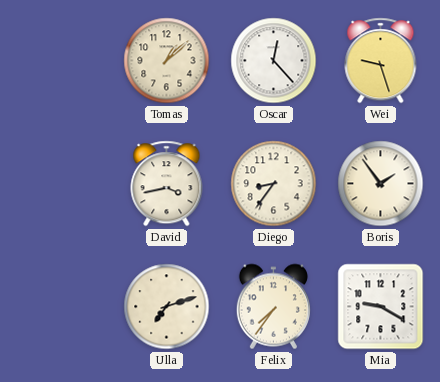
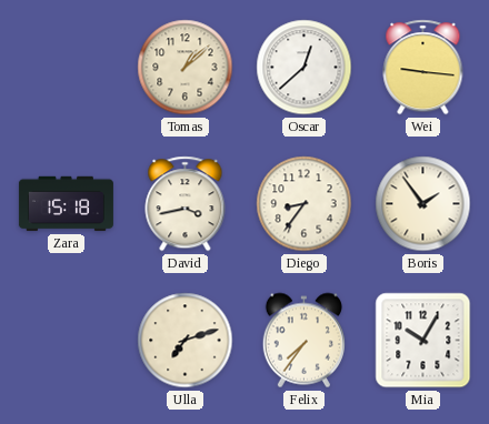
Oscar: 12:23 -> 12:38 (305, 68)
Wei: 9:27 -> 9:16 (423, 68)
Zara: none -> 15:18 (66, 204)
Mia: 9:20 -> 10:05 (423, 341)
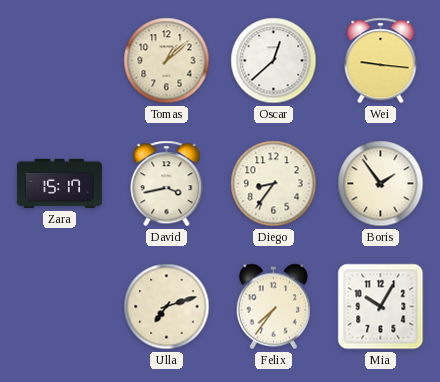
Zara: 15:18 -> 15:17 (59, 184)
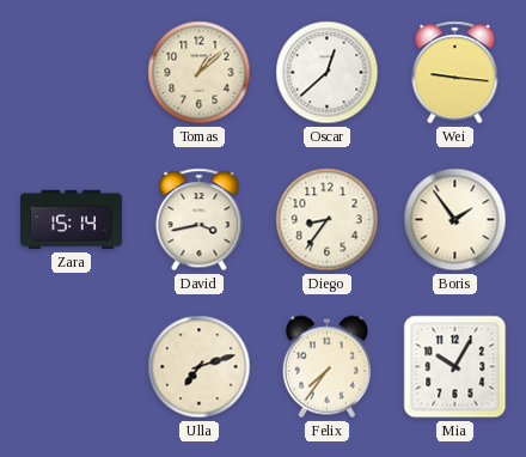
Zara: 15:17 -> 15:14 (71, 220)
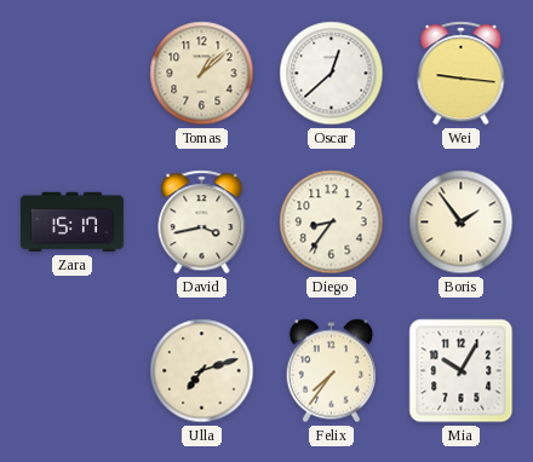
Zara: 15:14 -> 15:17 (71, 223)
